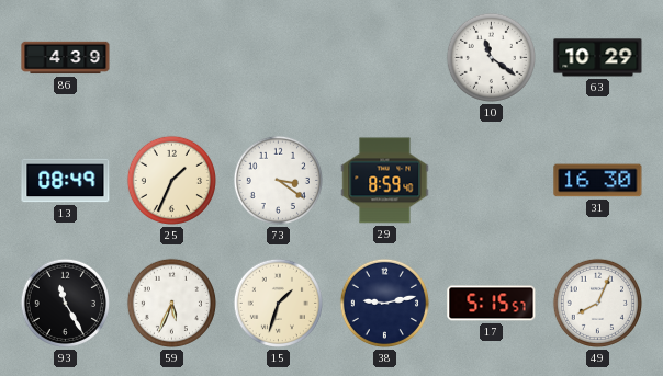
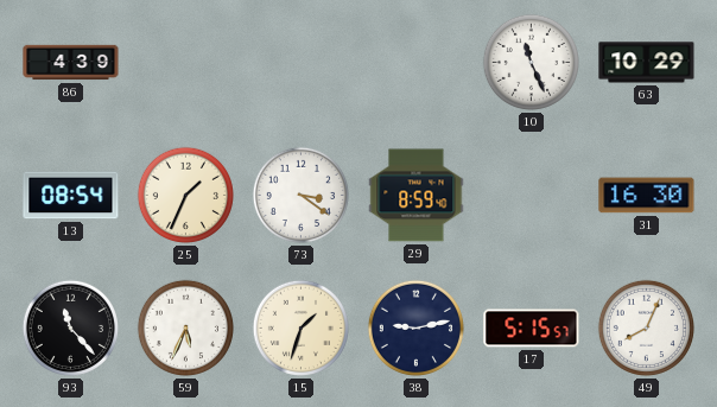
10: 11:21 -> 11:26 (531, 62)
13: 08:49 -> 08:54 (71, 196)
93: 11:25 -> 11:23 (70, 327)
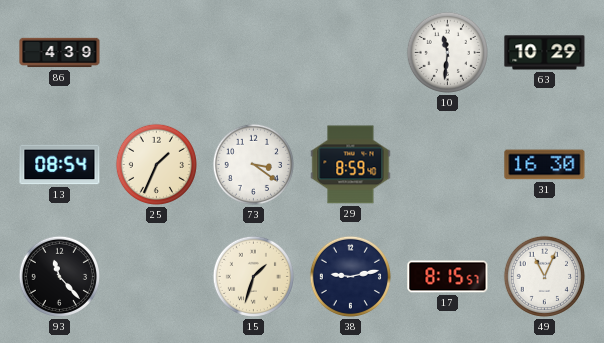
10: 11:26 -> 11:31 (447, 52)
59: 5:34 -> none (185, 327)
17: 5:15 -> 8:15 (448, 277)
49: 8:04 -> 11:04 (544, 276)
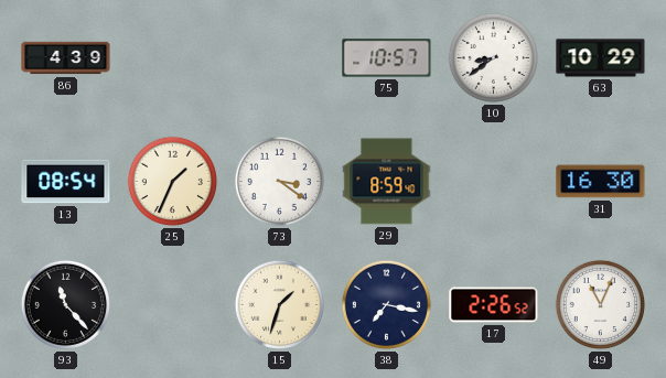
75: none -> 10:57 (387, 58)
10: 11:31 -> 8:39 (493, 57)
38: 9:13 -> 7:17 (386, 304)
17: 8:15 -> 2:26 (494, 305)
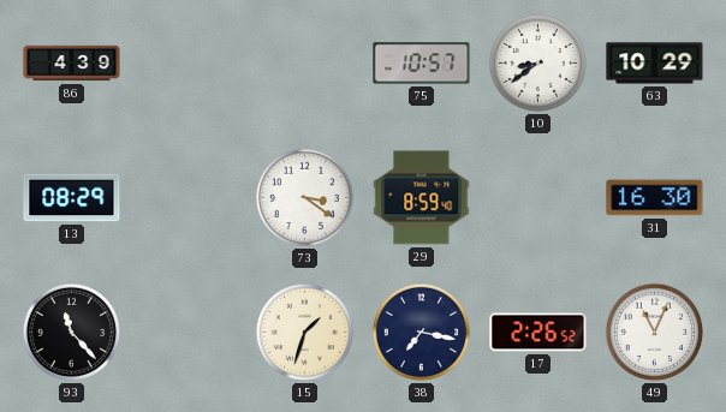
13: 08:54 -> 08:29 (72, 198)
25: 1:34 -> none (172, 181)
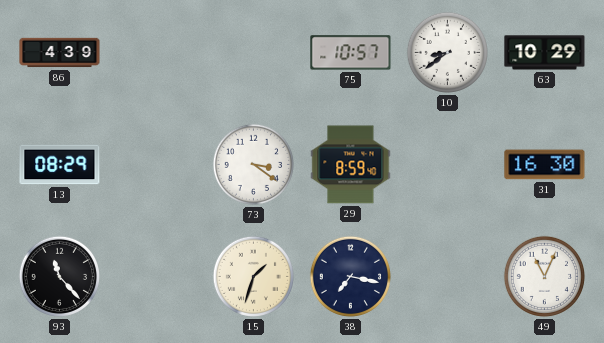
17: 2:26 -> none (538, 333)
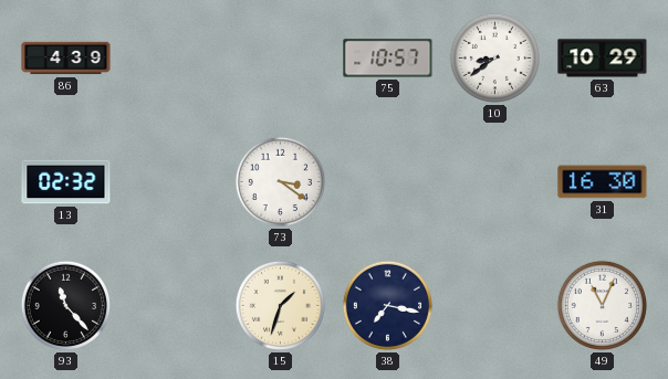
13: 08:29 -> 02:32 (66, 182)
29: 8:59 -> none (351, 165)
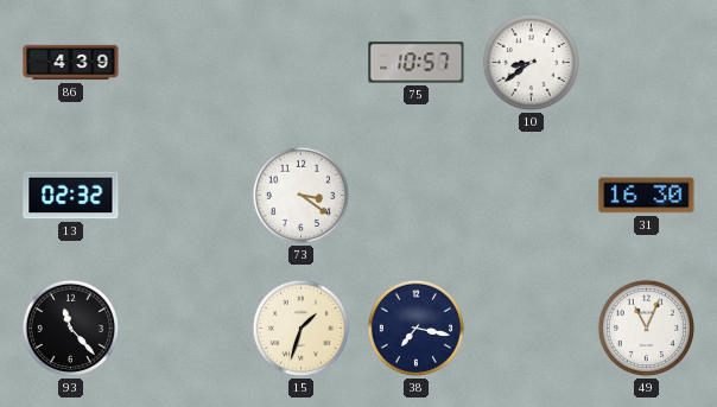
63: 10:29 -> none (603, 59)
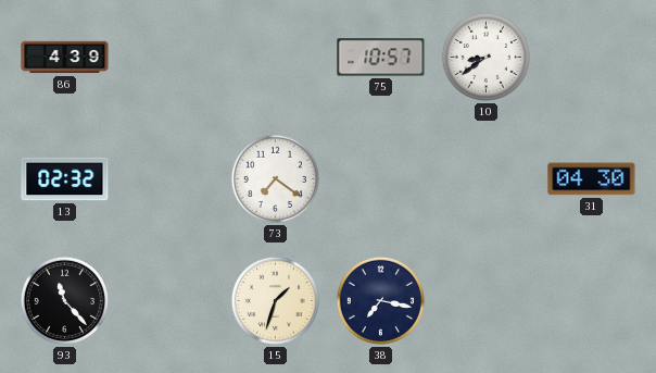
73: 3:21 -> 7:21 (275, 178)
31: 16:30 -> 04:30 (592, 179)
49: 11:04 -> none (646, 327)
